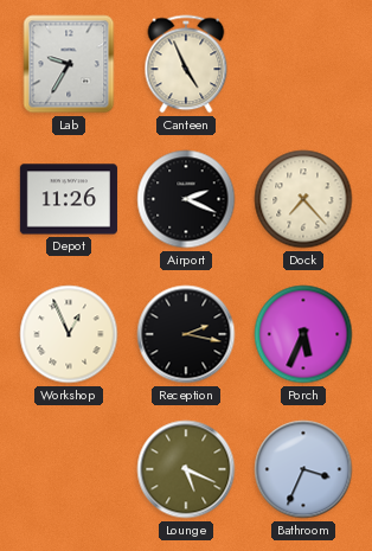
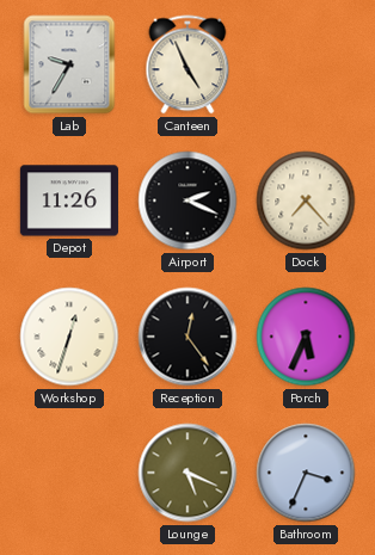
Workshop: 12:56 -> 12:33 (69, 337)
Reception: 2:17 -> 12:24 (187, 337)
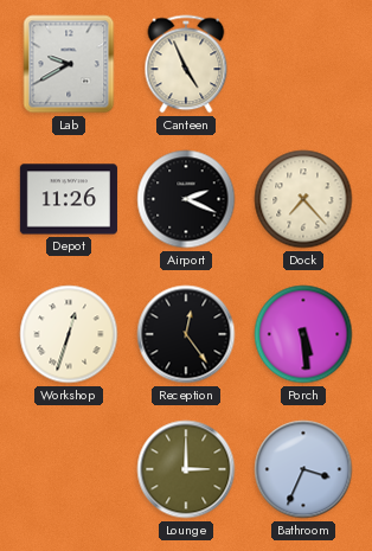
Lab: 9:35 -> 9:40 (69, 64)
Porch: 5:34 -> 5:29 (303, 334)
Lounge: 5:19 -> 3:00 (186, 469)
